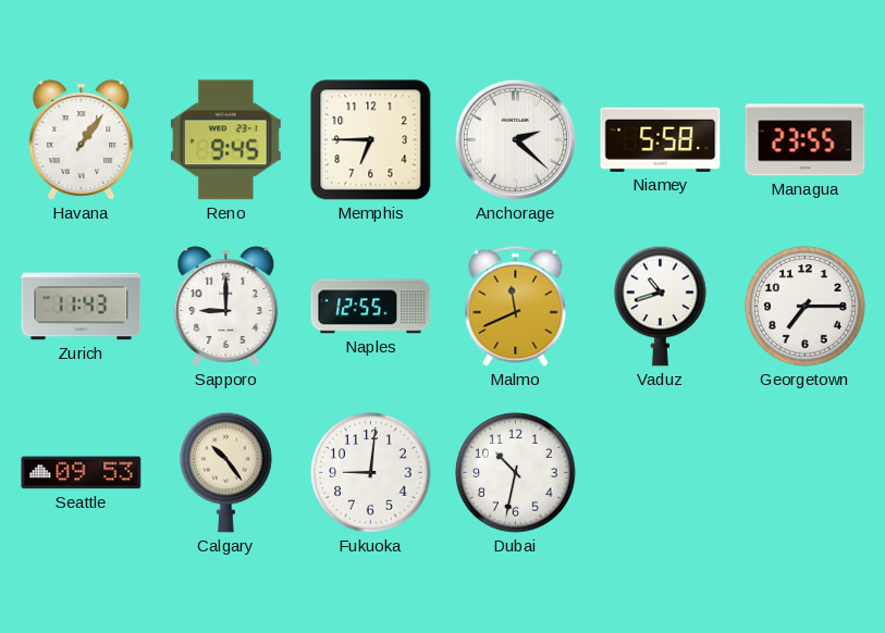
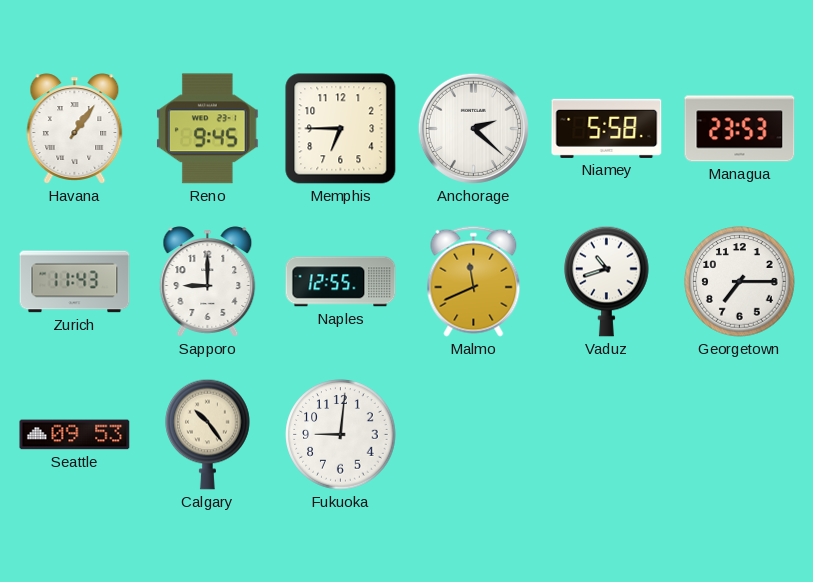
Managua: 23:55 -> 23:53 (740, 129)
Dubai: 10:32 -> none (516, 473)
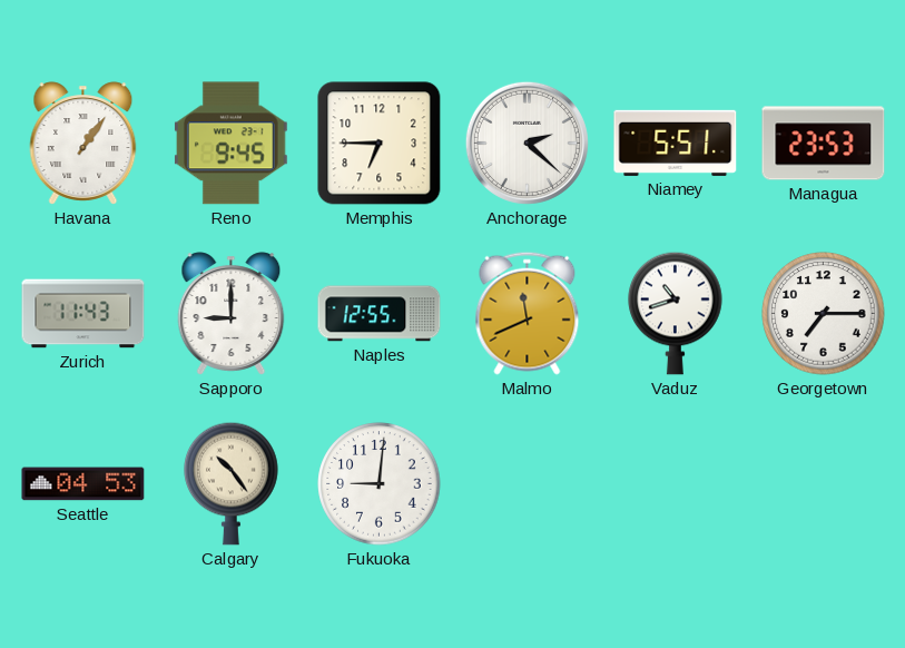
Niamey: 5:58 -> 5:51 (676, 143)
Seattle: 09:53 -> 04:53 (83, 484)
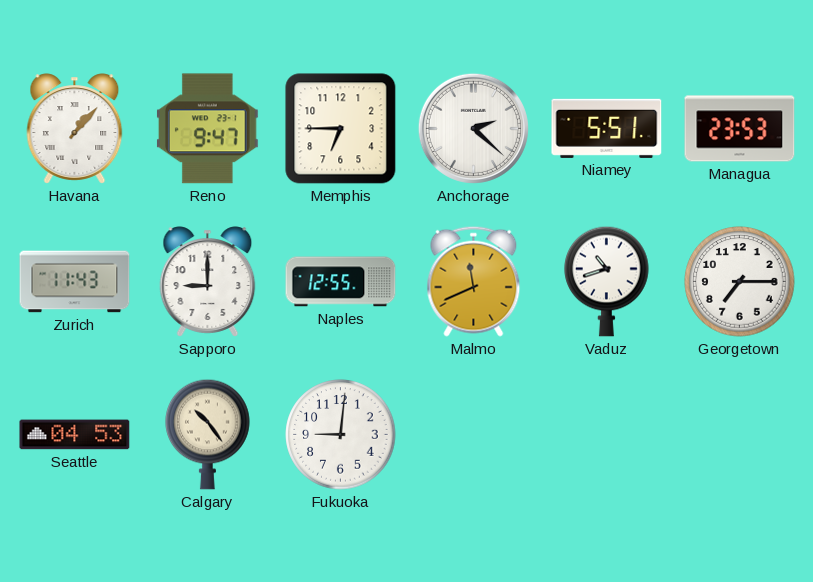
Havana: 1:06 -> 1:07 (75, 129)
Reno: 9:45 -> 9:47 (207, 129)
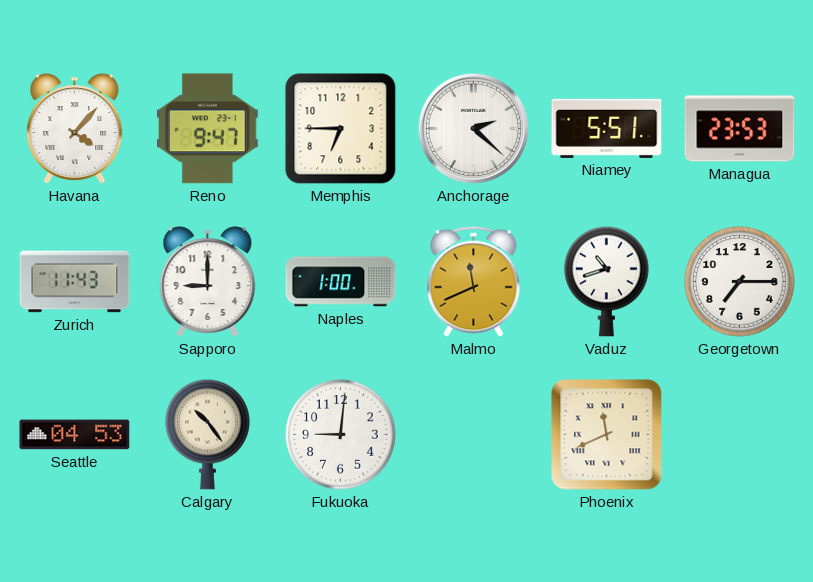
Havana: 1:07 -> 4:07 (75, 129)
Naples: 12:55 -> 1:00 (341, 282)
Phoenix: none -> 11:41 (607, 435)
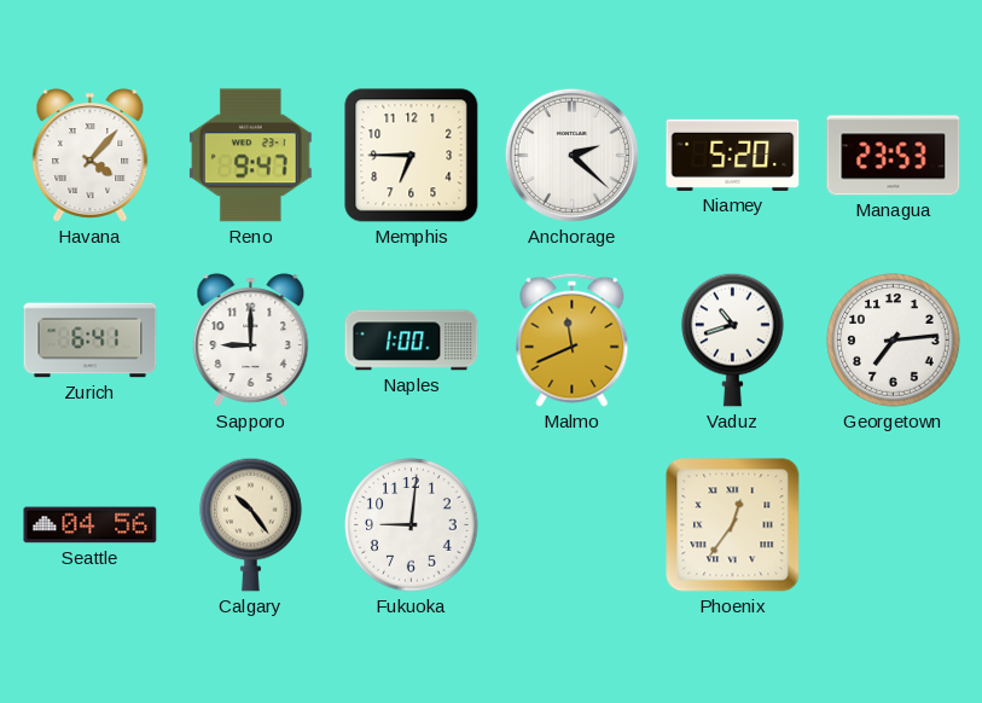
Niamey: 5:51 -> 5:20 (733, 155)
Zurich: 11:43 -> 6:41 (91, 341)
Georgetown: 7:15 -> 7:14 (894, 341)
Seattle: 04:53 -> 04:56 (91, 525)
Phoenix: 11:41 -> 12:36 (733, 525)
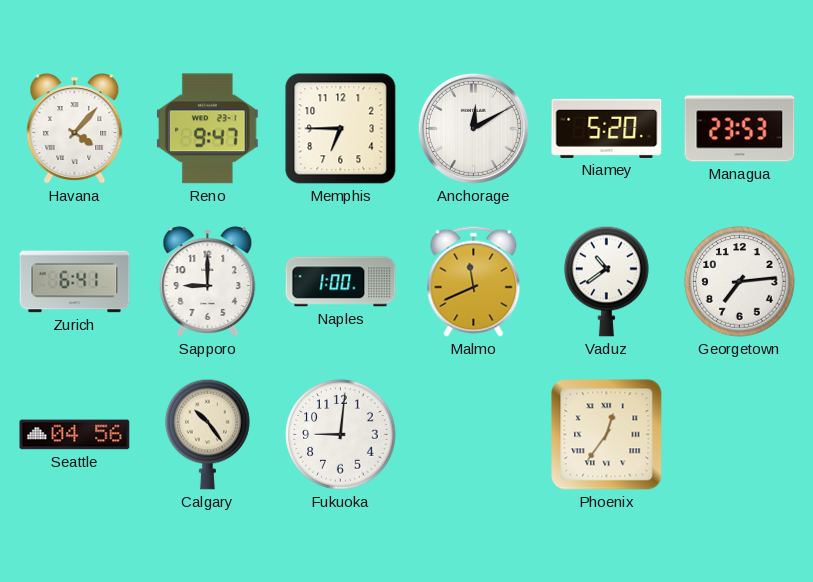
Anchorage: 2:22 -> 12:10 (473, 128)
Vaduz: 10:42 -> 10:39 (607, 281)
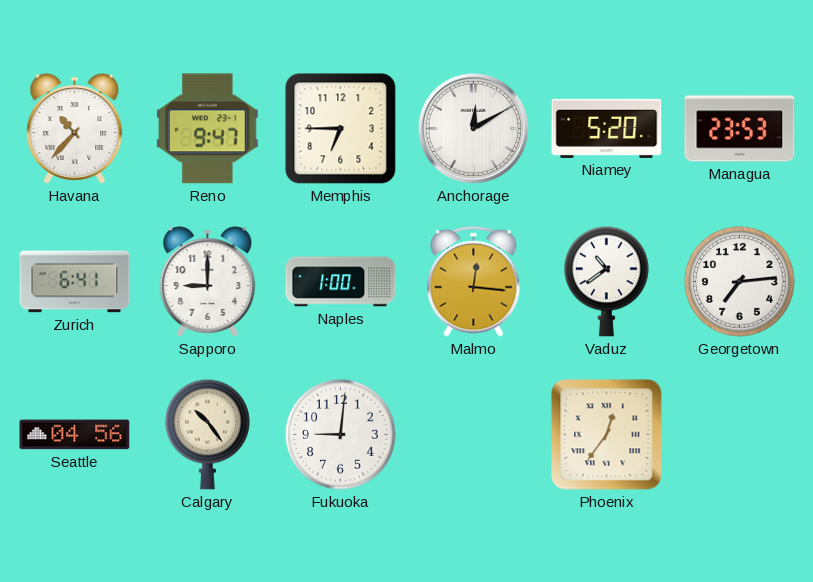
Havana: 4:07 -> 10:37 (75, 129)
Malmo: 11:41 -> 12:16 (474, 281)
